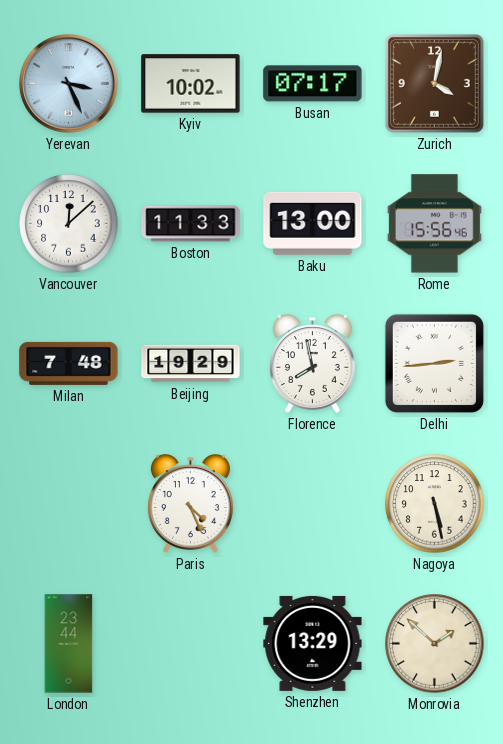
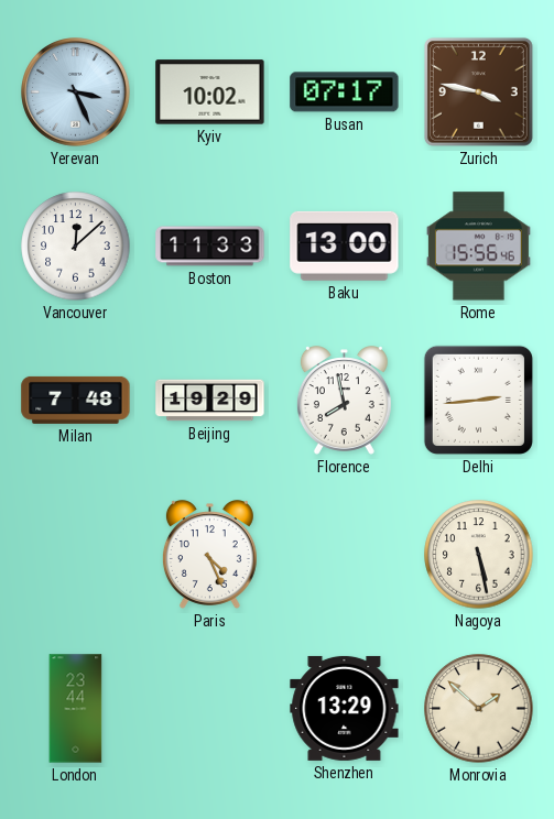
Zurich: 4:02 -> 3:47 (479, 92)
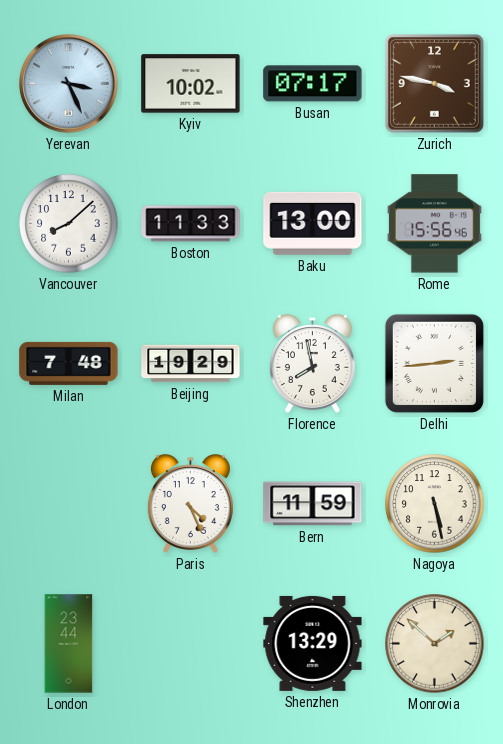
Vancouver: 12:08 -> 8:08 (69, 224)
Bern: none -> 11:59 (313, 504)
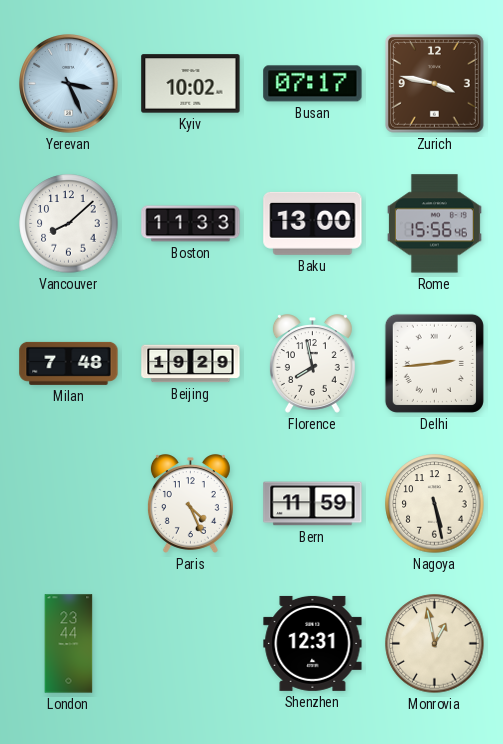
Shenzhen: 13:29 -> 12:31 (313, 643)
Monrovia: 1:52 -> 12:58 (435, 644)
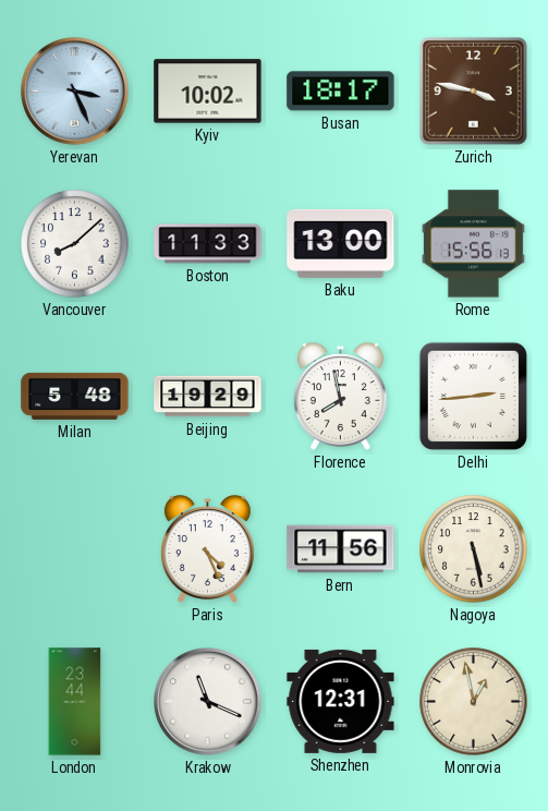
Busan: 07:17 -> 18:17 (341, 92)
Rome: 15:56:46 -> 15:56:13 (473, 244)
Milan: 7:48 -> 5:48 (75, 396)
Bern: 11:59 -> 11:56 (341, 549)
Krakow: none -> 11:19 (208, 702)
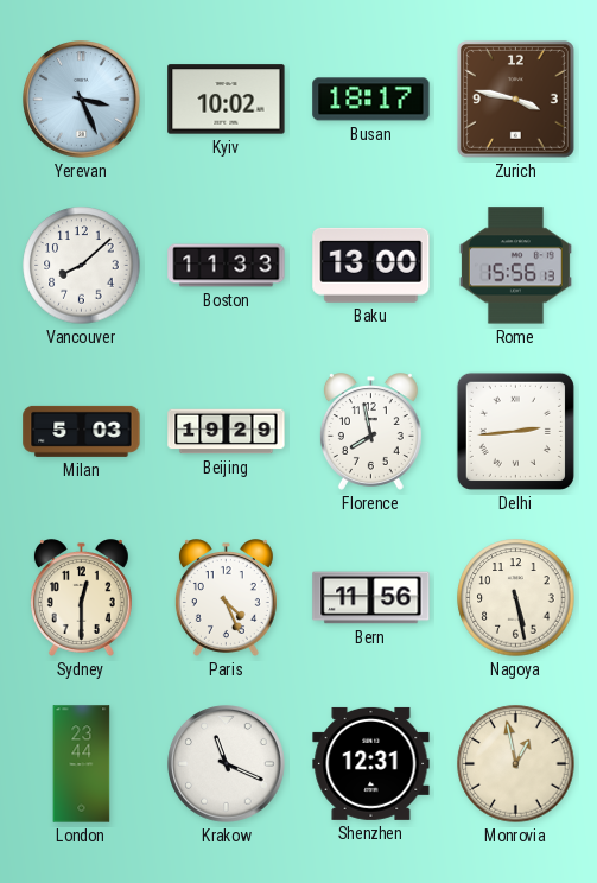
Milan: 5:48 -> 5:03 (82, 431)
Sydney: none -> 12:30 (81, 598)
